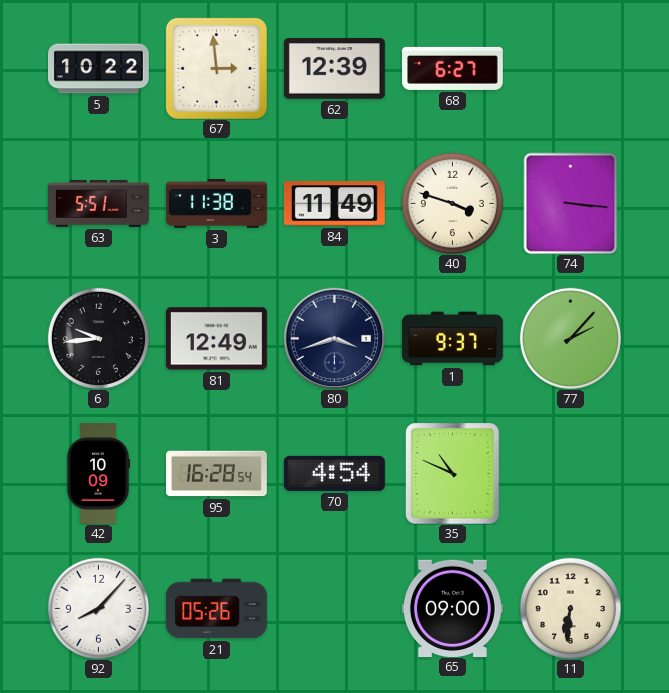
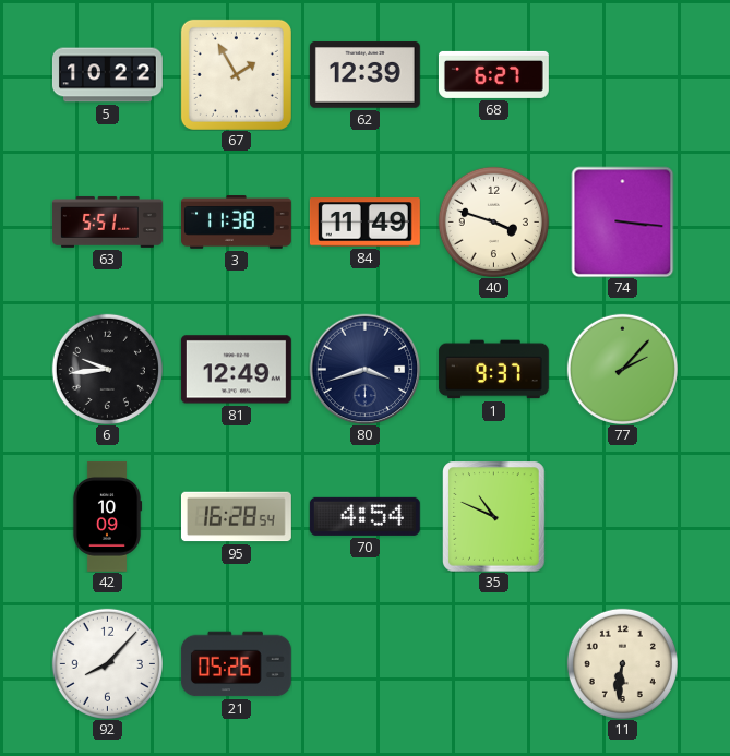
67: 2:59 -> 1:55 (236, 74)
65: 09:00 -> none (452, 608)
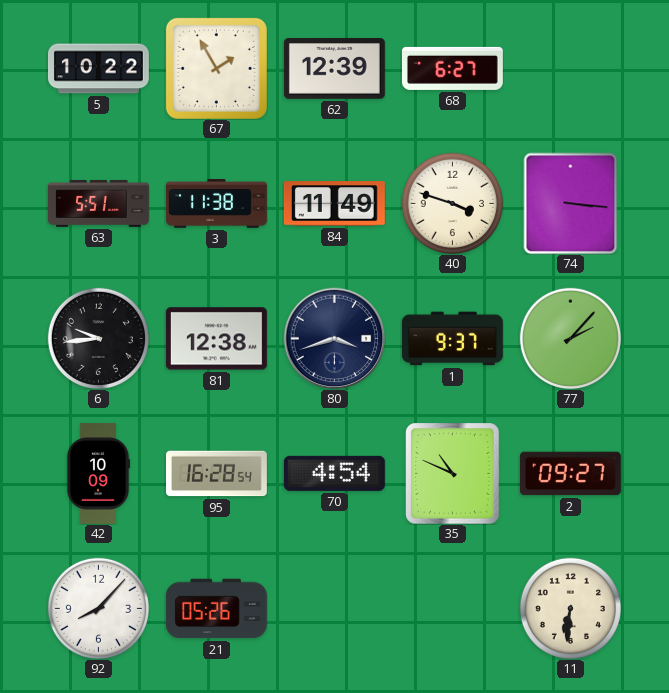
81: 12:49 -> 12:38 (216, 339)
2: none -> 09:27 (570, 474)
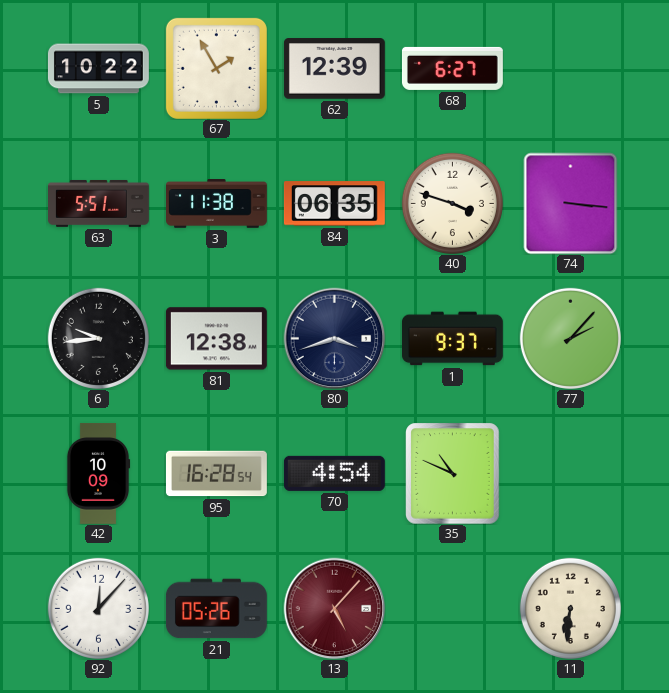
84: 11:49 -> 06:35 (334, 204)
2: 09:27 -> none (570, 474)
92: 8:07 -> 12:07 (98, 608)
13: none -> 5:07 (334, 608)
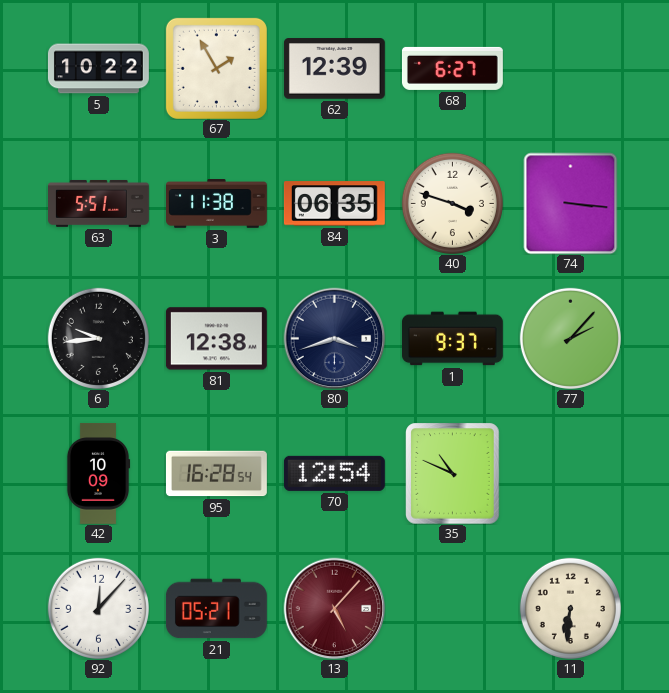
70: 4:54 -> 12:54 (334, 473)
21: 05:26 -> 05:21 (216, 609)
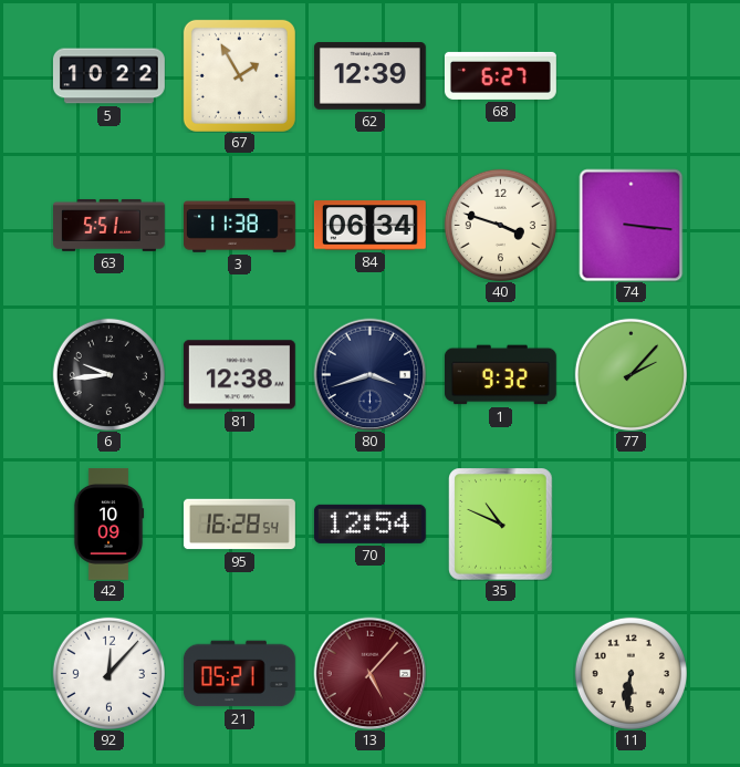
84: 06:35 -> 06:34 (369, 226)
1: 9:37 -> 9:32 (500, 375)
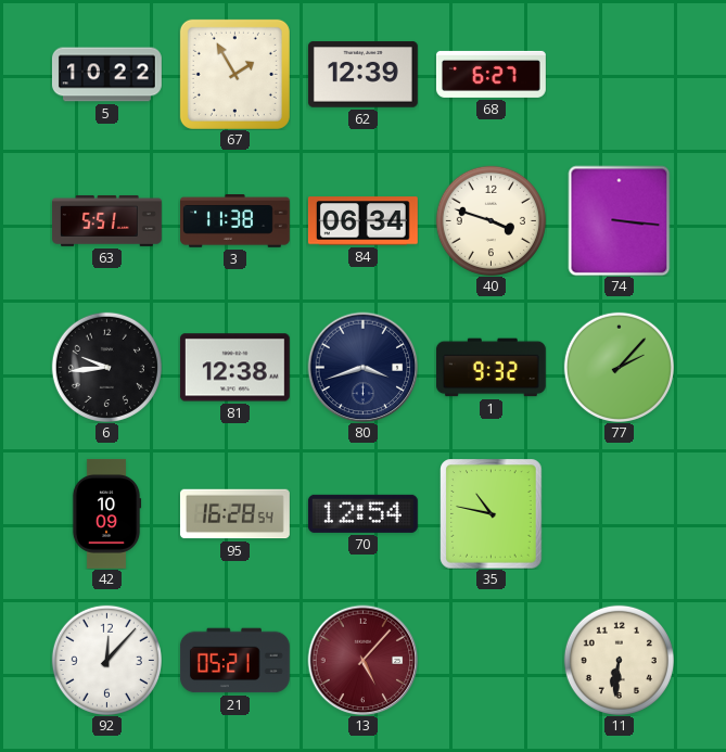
35: 10:49 -> 10:47 (492, 513)
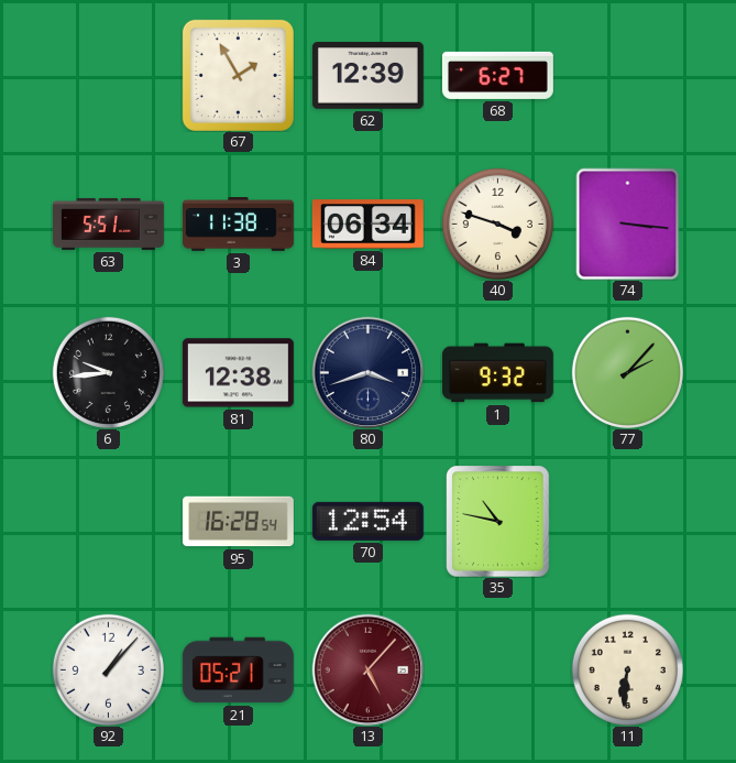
5: 10:22 -> none (107, 75)
42: 10:09 -> none (106, 513)
92: 12:07 -> 1:07 (108, 669)
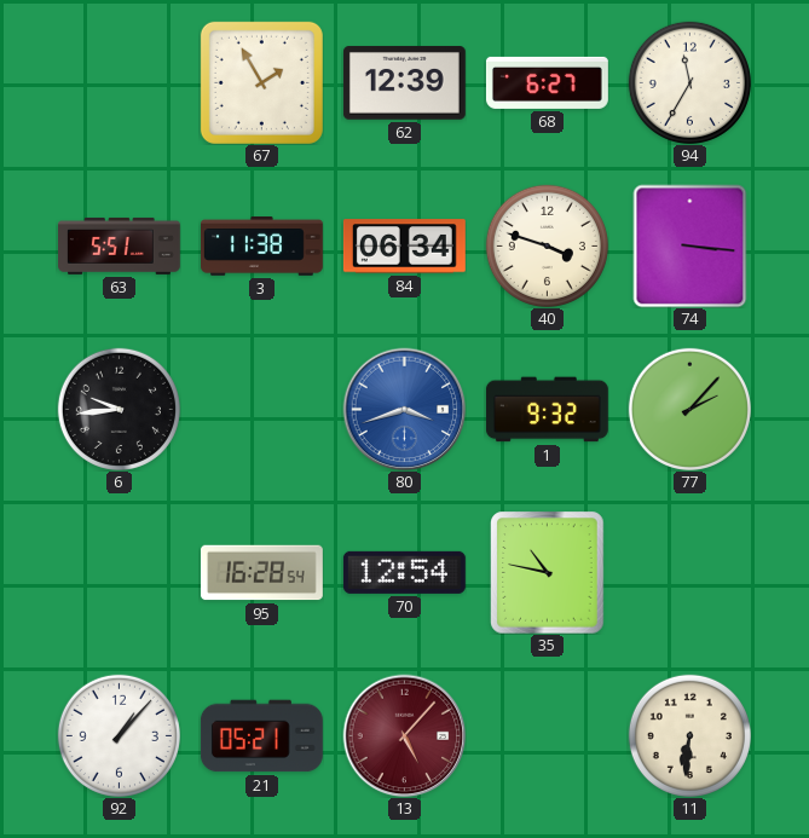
94: none -> 11:35 (689, 82)
81: 12:38 -> none (238, 373)
80 dial: navy -> blue (404, 409)
